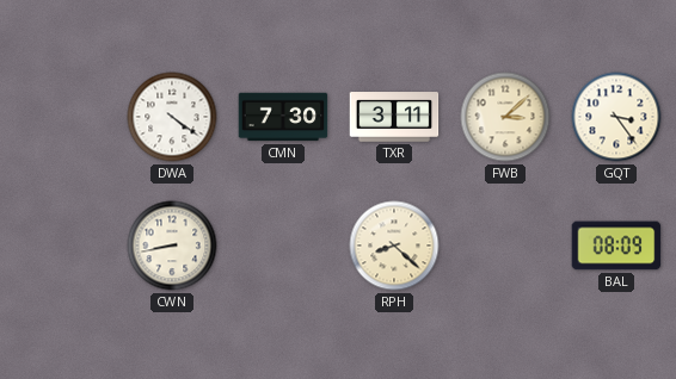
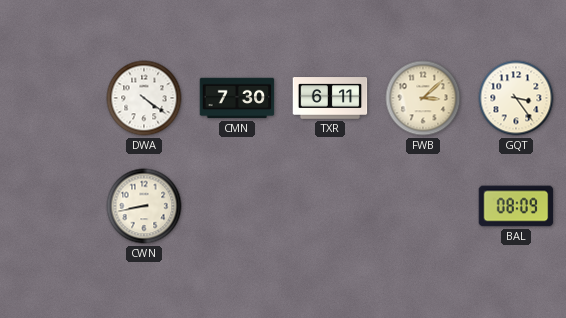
TXR: 3:11 -> 6:11 (330, 98)
RPH: 8:22 -> none (394, 246)
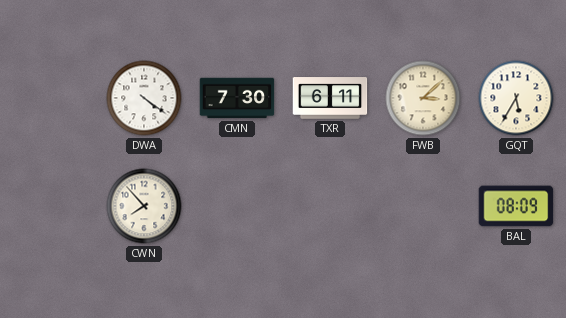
GQT: 3:24 -> 5:35 (516, 98)
CWN: 8:43 -> 7:53 (144, 206)
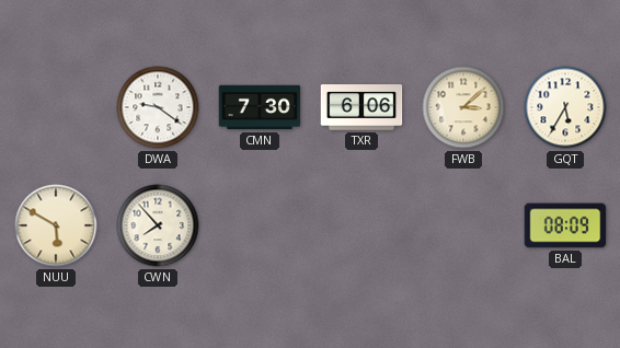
DWA: 4:21 -> 9:21 (158, 107)
TXR: 6:11 -> 6:06 (361, 107)
NUU: none -> 5:50 (56, 225)
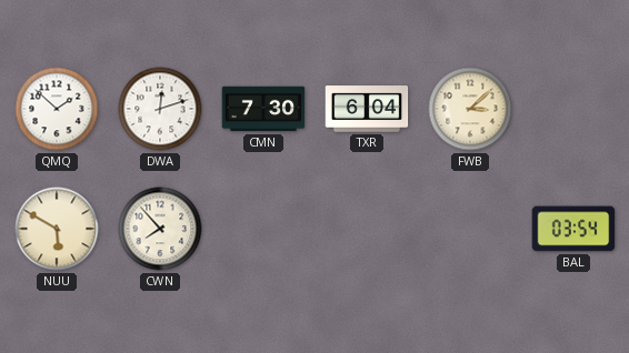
QMQ: none -> 1:52 (57, 109)
DWA: 9:21 -> 12:12 (160, 109)
TXR: 6:06 -> 6:04 (367, 109)
GQT: 5:35 -> none (565, 107)
BAL: 08:09 -> 03:54 (573, 229)
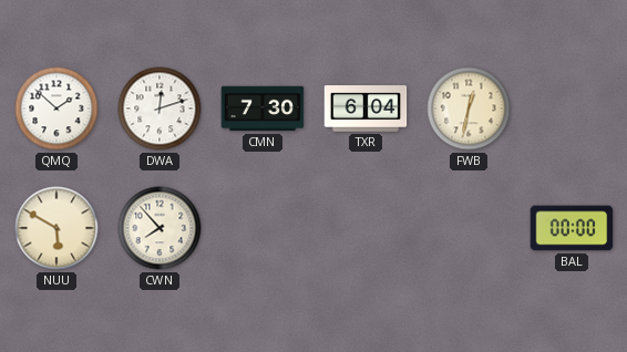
FWB: 3:08 -> 12:32 (469, 108)
BAL: 03:54 -> 00:00 (572, 228)
